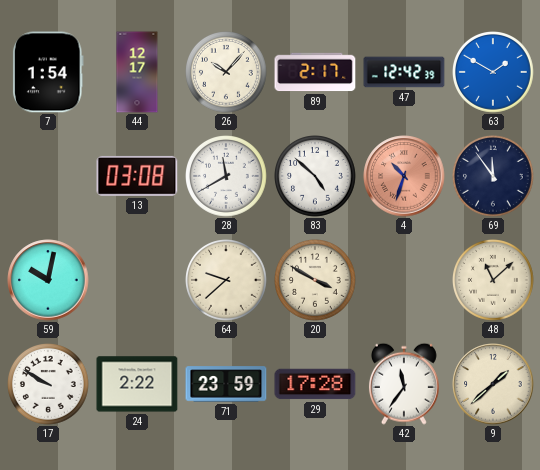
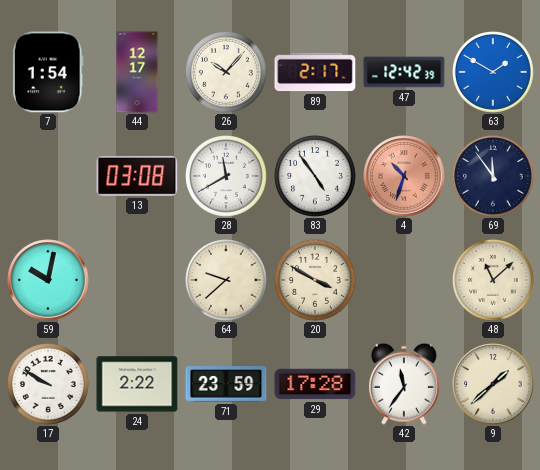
83: 4:52 -> 4:54 (316, 177)
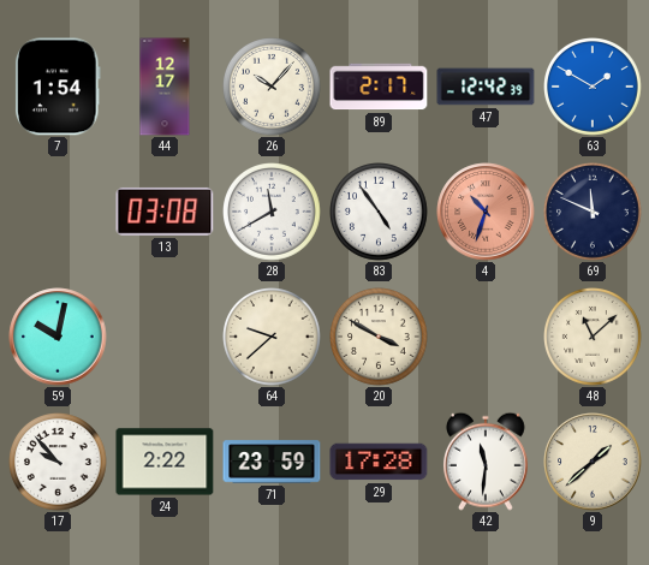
69: 11:54 -> 11:49 (594, 213)
17: 9:50 -> 9:53 (59, 463)
42: 11:36 -> 11:31 (486, 462)
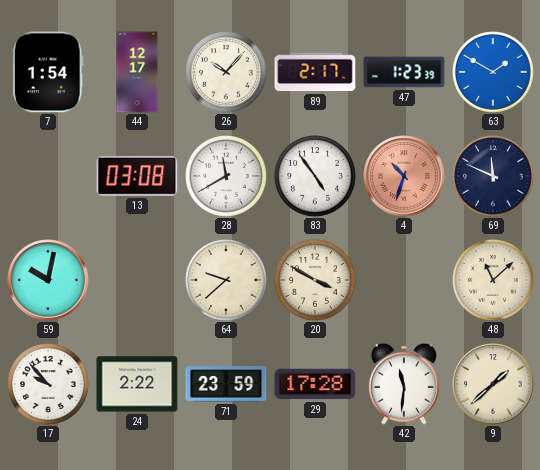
47: 12:42 -> 1:23 (404, 72)
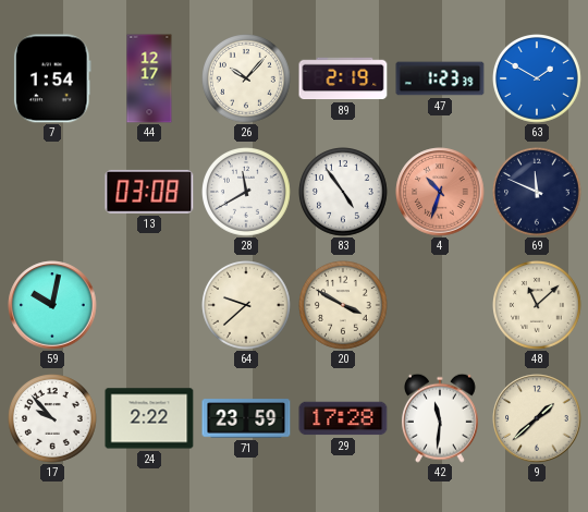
89: 2:17 -> 2:19 (343, 78)
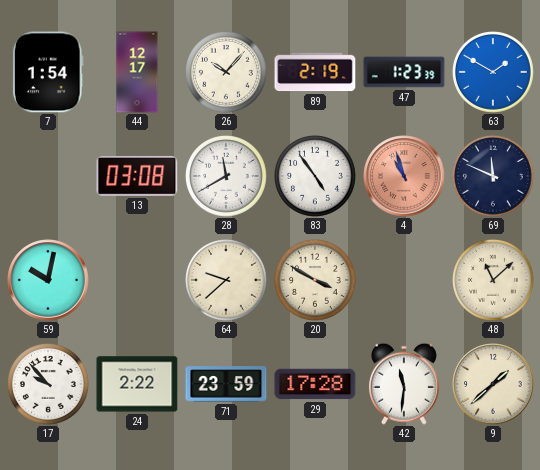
4: 10:33 -> 10:57 (404, 176)
